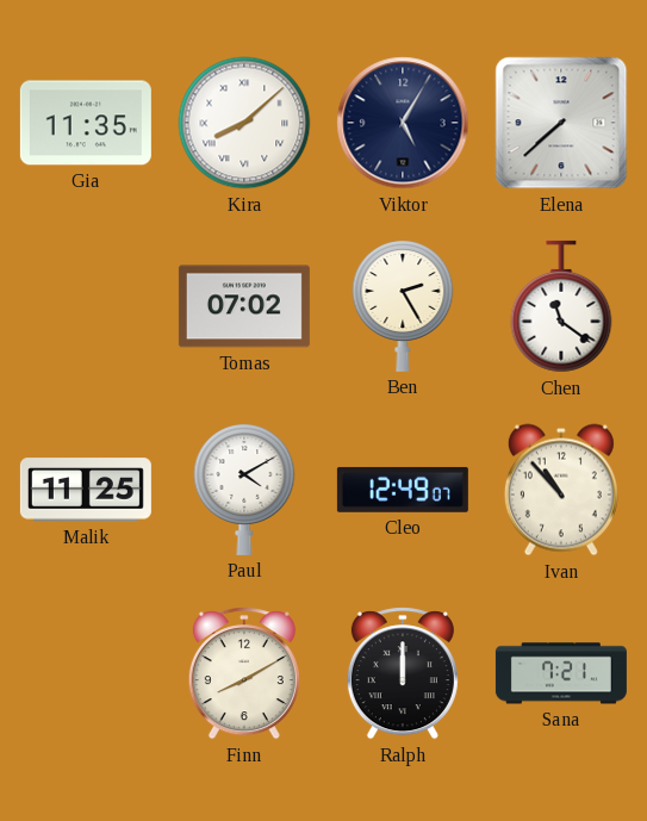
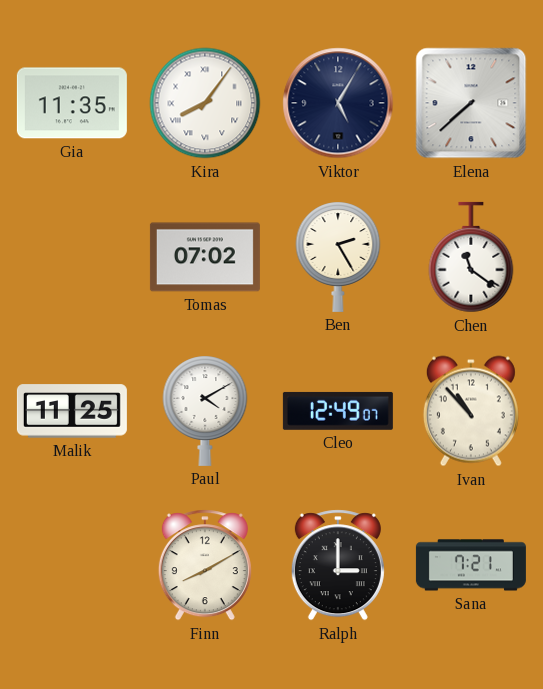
Kira: 8:08 -> 8:06 (205, 103)
Ralph: 12:00 -> 3:00 (338, 565)
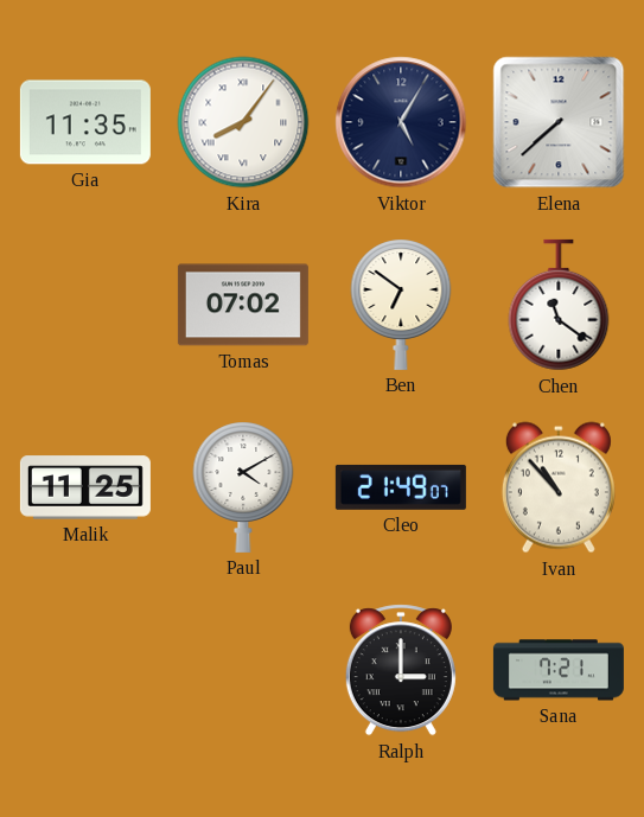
Ben: 2:25 -> 6:51 (401, 305)
Cleo: 12:49 -> 21:49 (401, 487)
Finn: 8:10 -> none (205, 565)
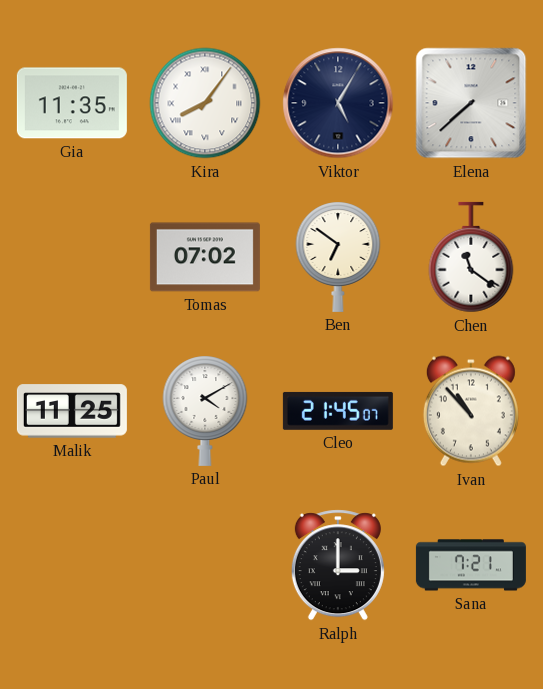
Cleo: 21:49 -> 21:45 (338, 411)
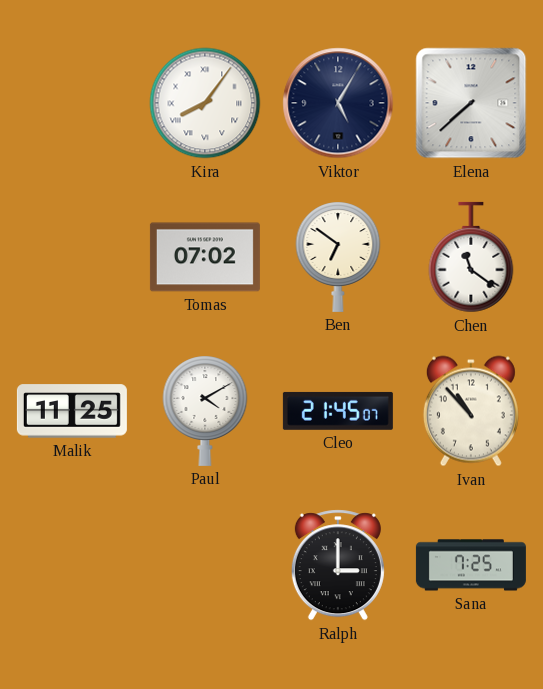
Gia: 11:35 -> none (72, 103)
Sana: 7:21 -> 7:25 (471, 565)
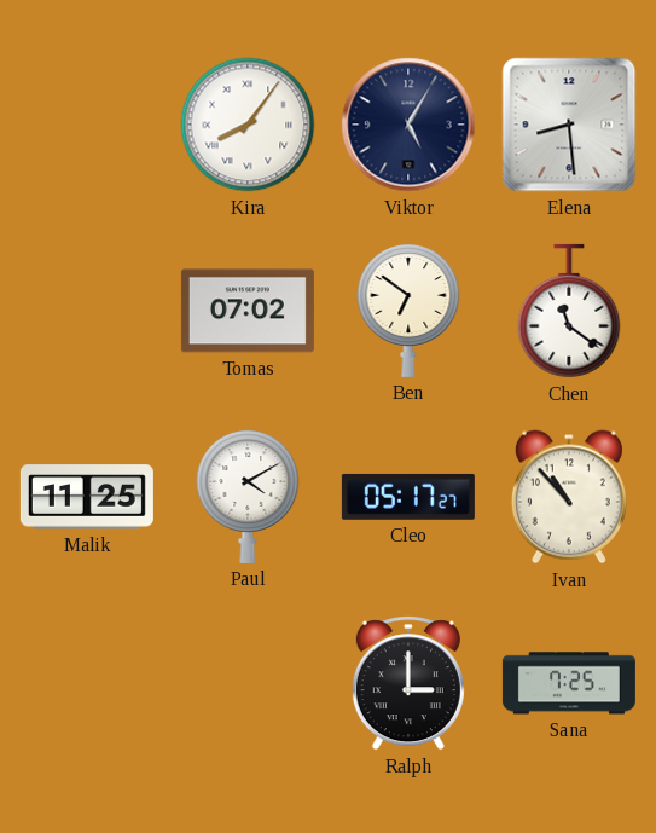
Elena: 7:38 -> 8:29 (569, 125)
Cleo: 21:45 -> 05:17 (408, 497)
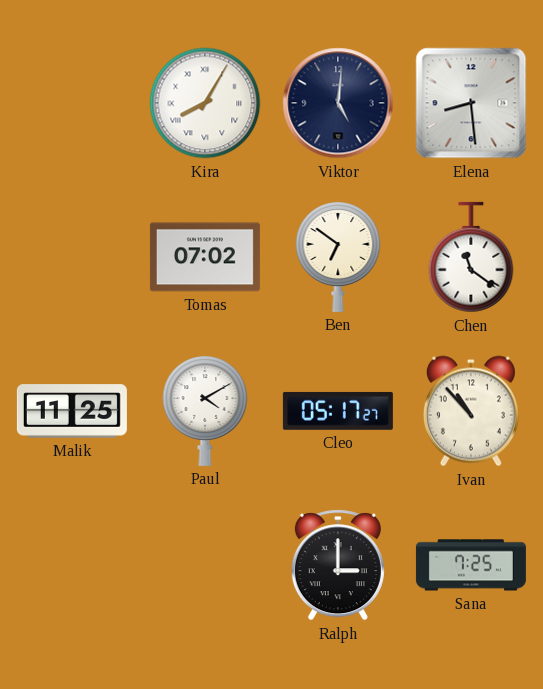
Kira: 8:06 -> 8:05 (205, 103)
Viktor: 5:05 -> 5:01 (338, 103)
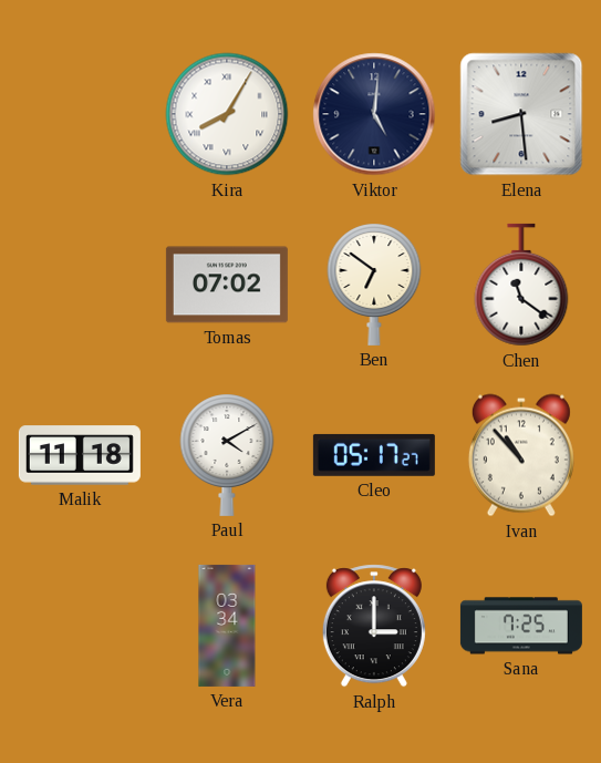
Malik: 11:25 -> 11:18 (80, 455)
Vera: none -> 03:34 (227, 626)
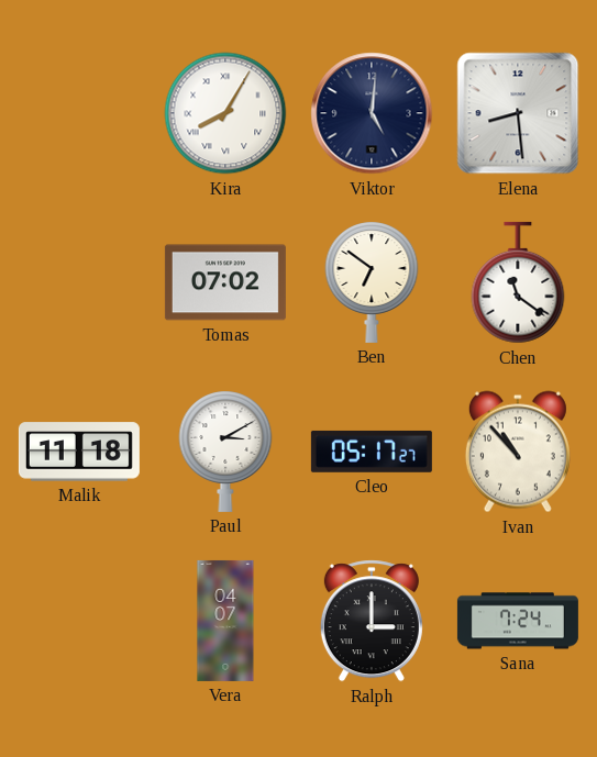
Paul: 4:10 -> 3:10 (225, 452)
Vera: 03:34 -> 04:07 (225, 621)
Sana: 7:25 -> 7:24 (518, 621)
